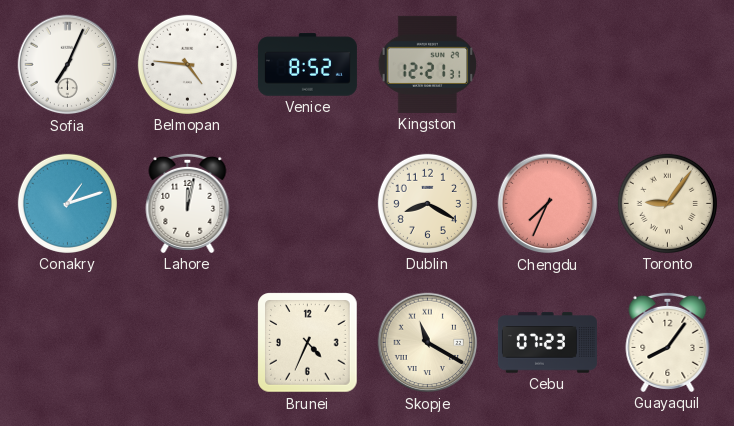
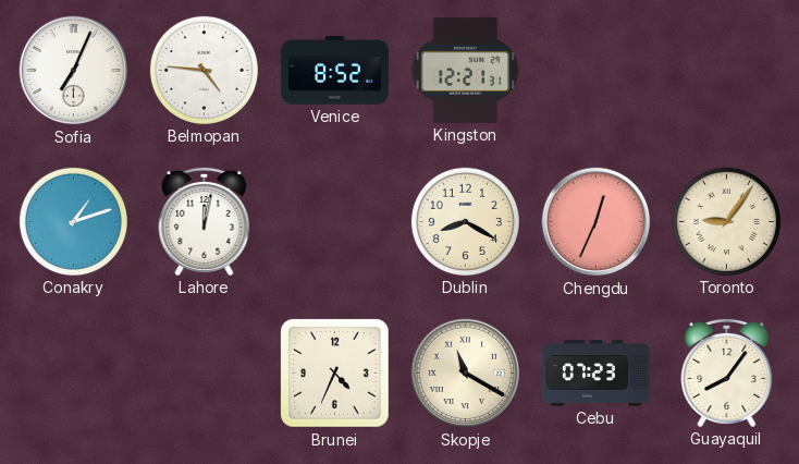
Chengdu: 7:34 -> 12:34 (597, 222)
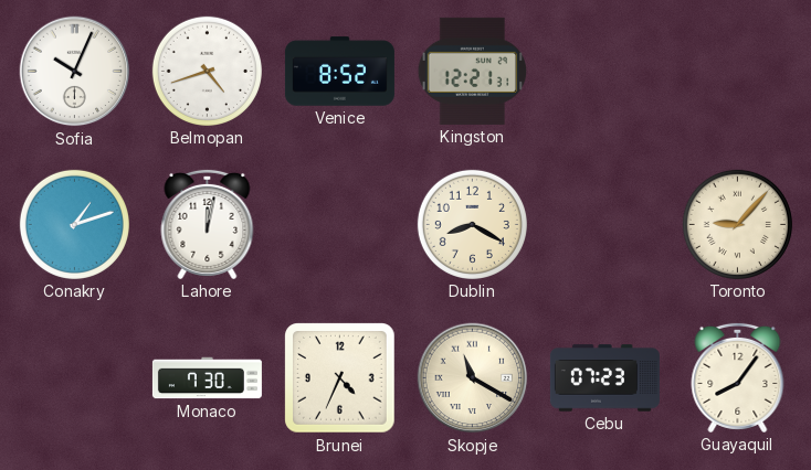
Sofia: 7:04 -> 10:04 (75, 72)
Belmopan: 4:46 -> 4:42 (207, 71)
Chengdu: 12:34 -> none (597, 222)
Toronto: 9:06 -> 9:07 (737, 224)
Monaco: none -> 7:30 (207, 378)
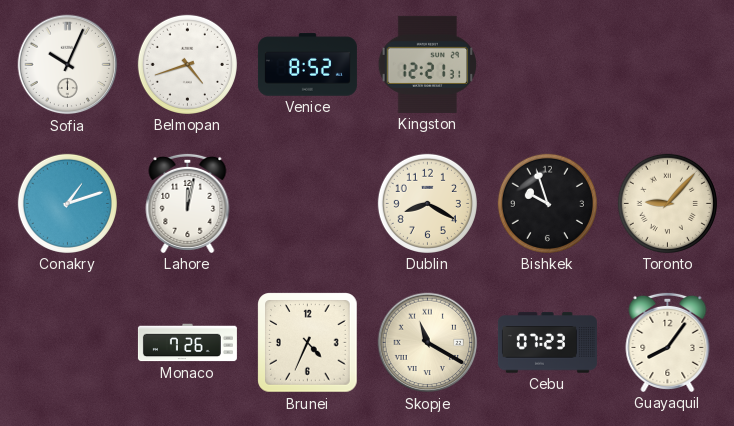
Bishkek: none -> 9:57 (547, 203)
Monaco: 7:30 -> 7:26 (187, 343)
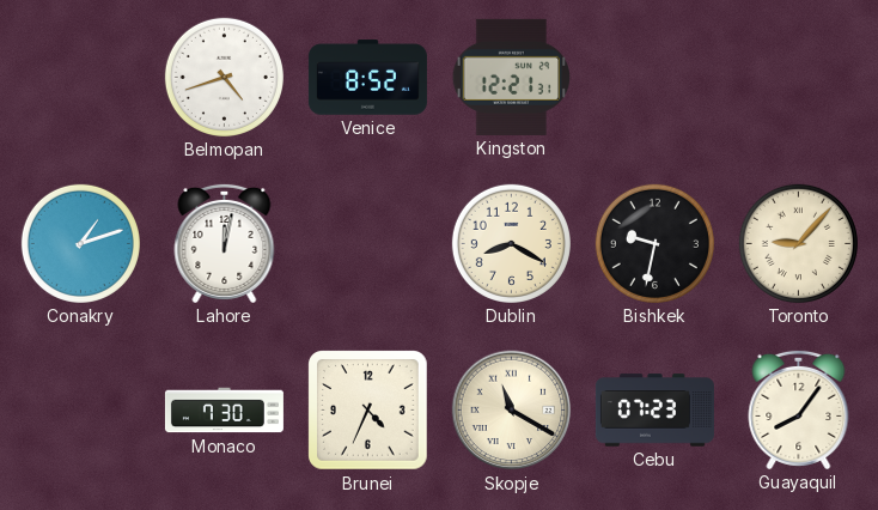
Sofia: 10:04 -> none (68, 65)
Bishkek: 9:57 -> 9:32 (654, 243)
Monaco: 7:26 -> 7:30 (224, 411)
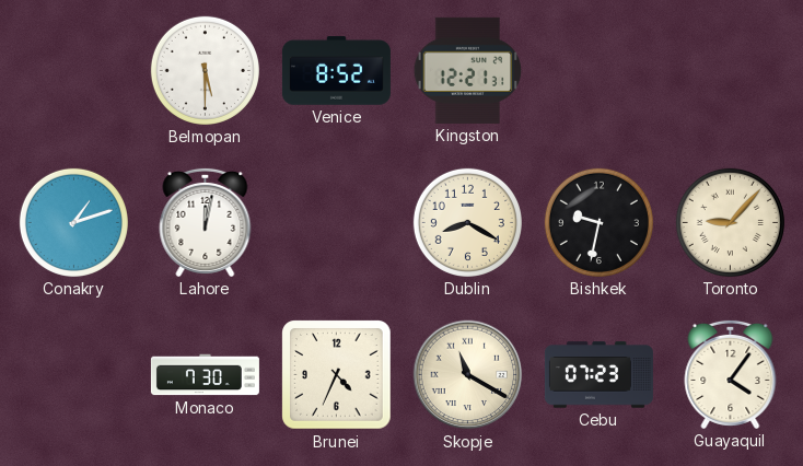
Belmopan: 4:42 -> 5:30 (205, 70)
Guayaquil: 8:06 -> 4:06 (731, 374)
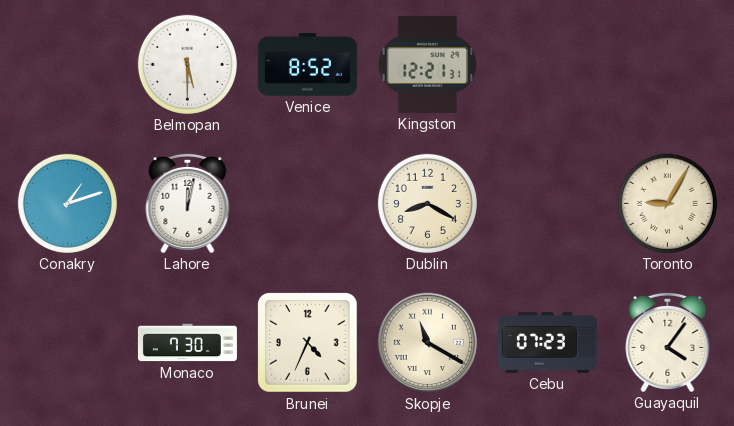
Bishkek: 9:32 -> none (598, 222)
Toronto: 9:07 -> 9:05 (667, 203)
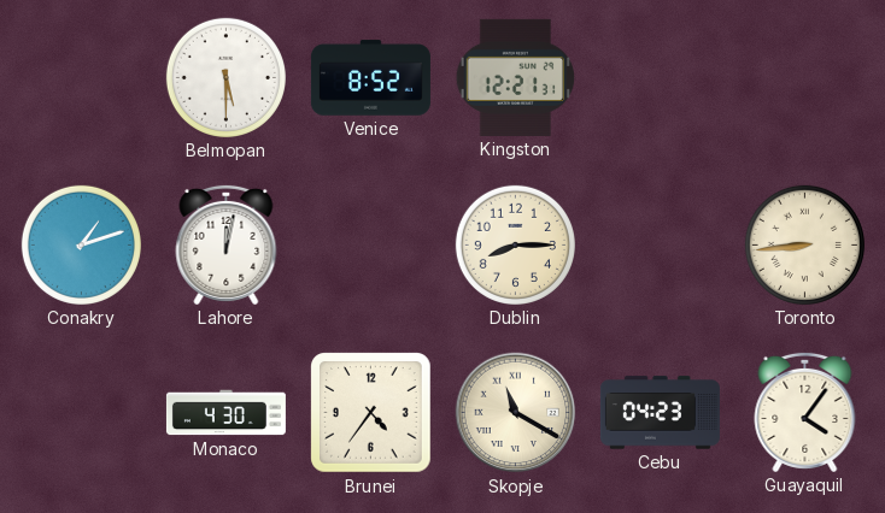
Dublin: 8:20 -> 8:15 (515, 244)
Toronto: 9:05 -> 8:44 (804, 244)
Monaco: 7:30 -> 4:30 (225, 413)
Brunei: 4:34 -> 4:36 (371, 413)
Cebu: 07:23 -> 04:23 (660, 413)
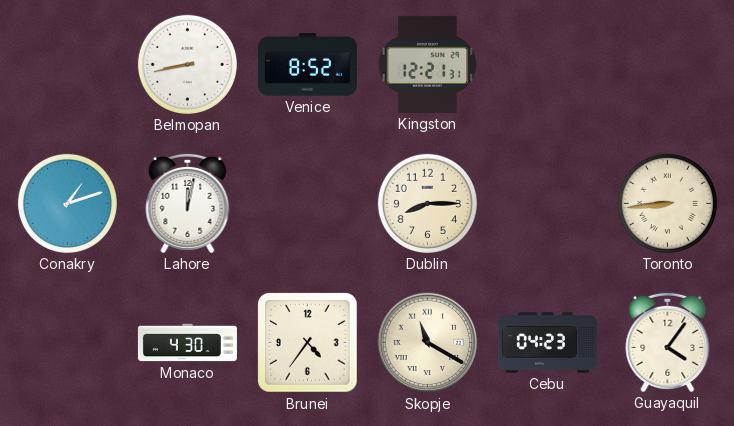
Belmopan: 5:30 -> 8:43 (187, 64)
